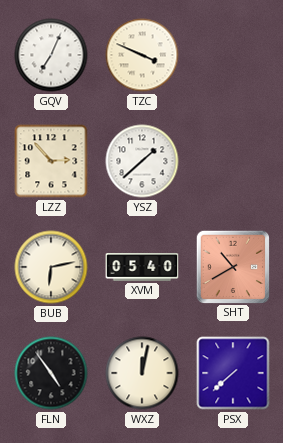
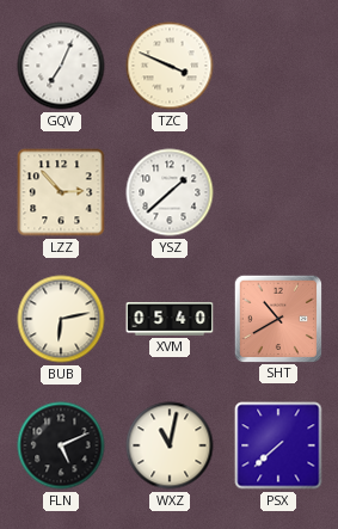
FLN: 4:54 -> 5:11 (61, 445)
WXZ: 12:02 -> 11:02 (170, 445)
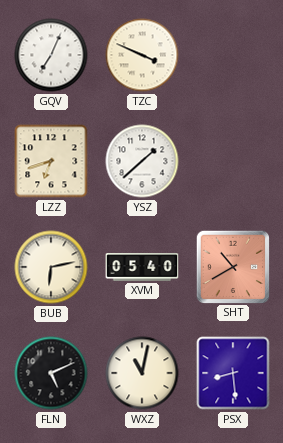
LZZ: 2:53 -> 6:42 (51, 161)
PSX: 7:38 -> 8:29 (233, 373)
